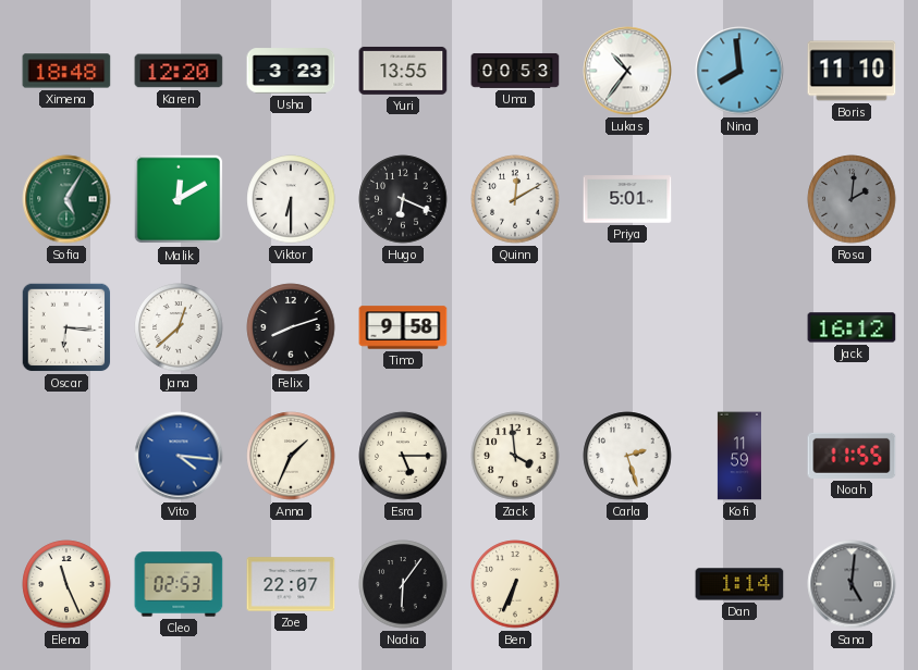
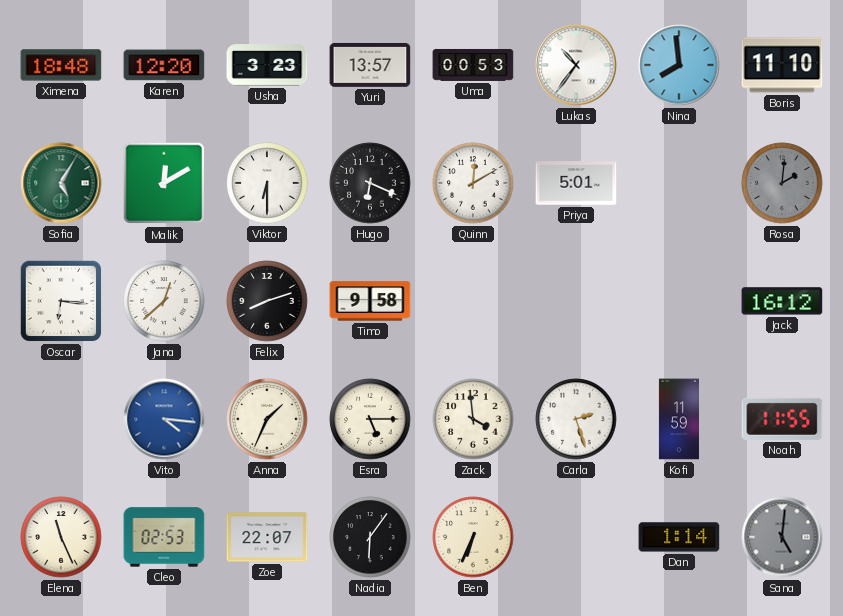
Yuri: 13:55 -> 13:57 (370, 65)
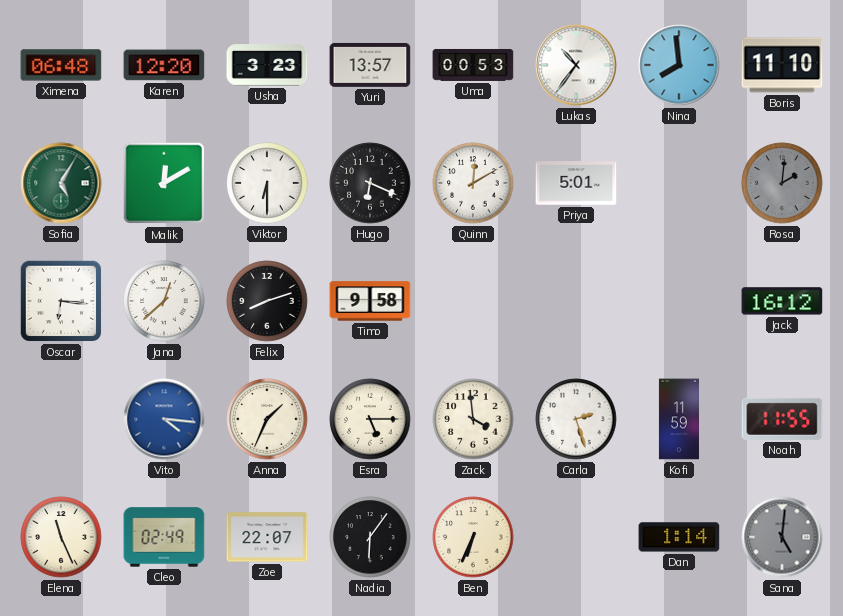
Ximena: 18:48 -> 06:48 (61, 65)
Cleo: 02:53 -> 02:49 (164, 537)
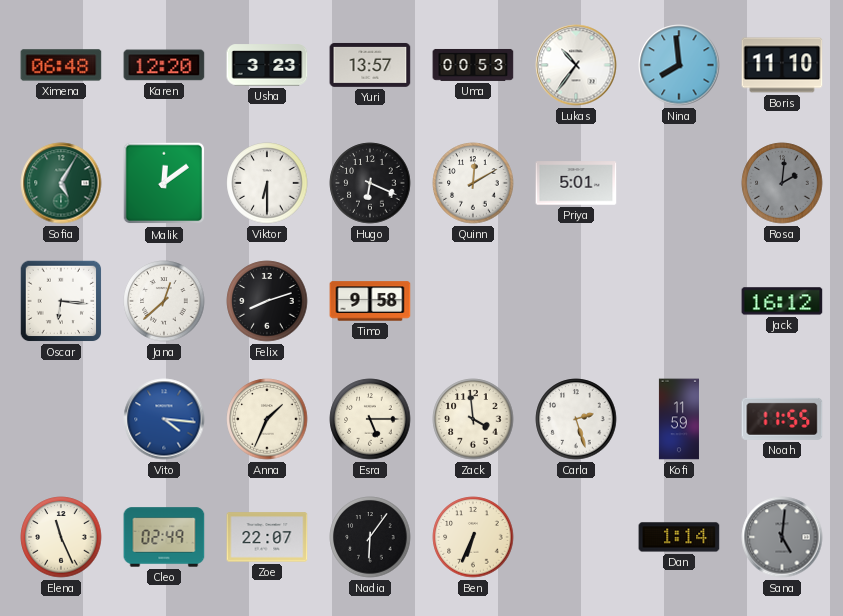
Malik: 12:10 -> 12:09 (164, 183)
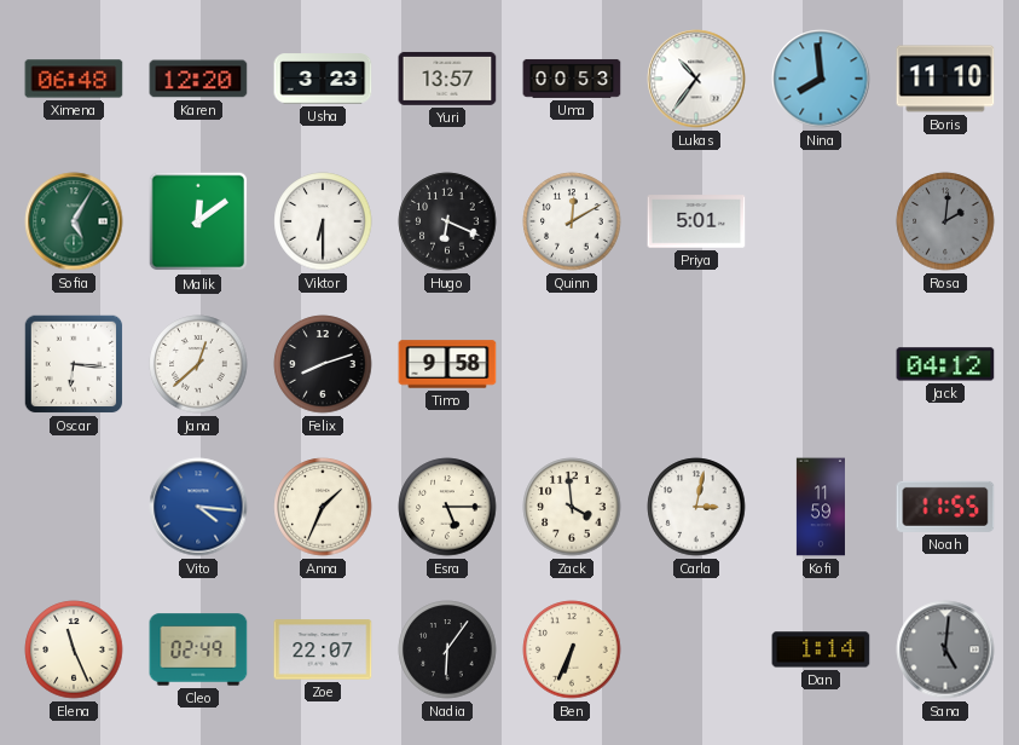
Jack: 16:12 -> 04:12 (945, 364)
Carla: 2:27 -> 3:02 (696, 507)
